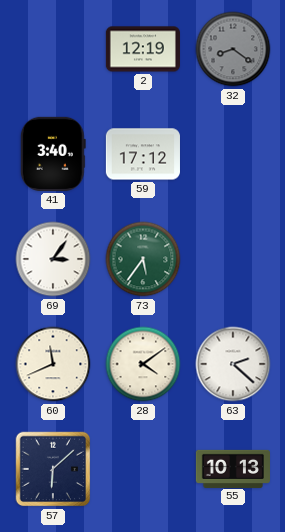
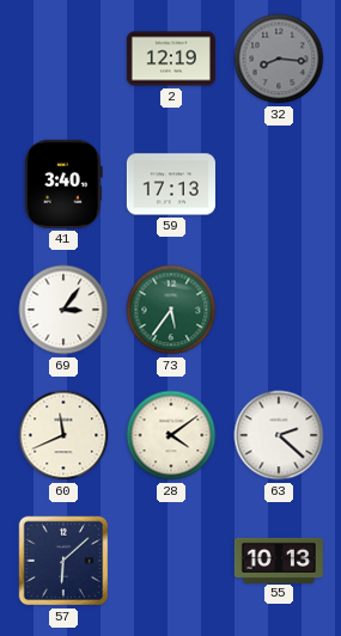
32: 8:21 -> 8:16 (279, 59)
59: 17:12 -> 17:13 (171, 184)
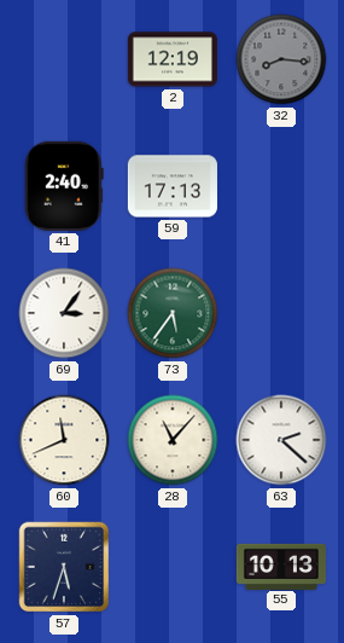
41: 3:40 -> 2:40 (64, 186)
28: 4:09 -> 11:07 (173, 440)
57: 6:08 -> 5:33 (64, 567)
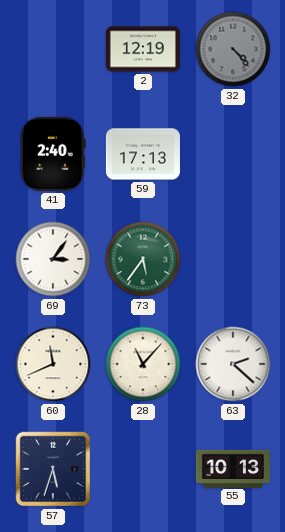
32: 8:16 -> 4:23 (233, 49)
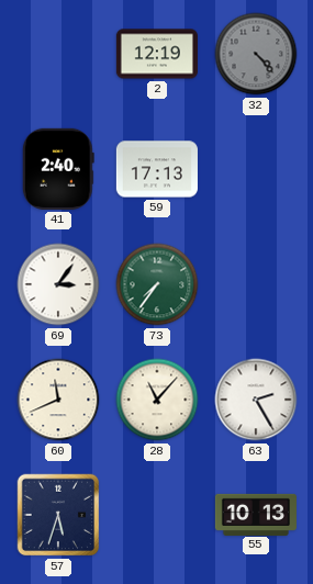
73: 5:36 -> 7:36 (157, 284)
63: 2:22 -> 2:25 (256, 400)
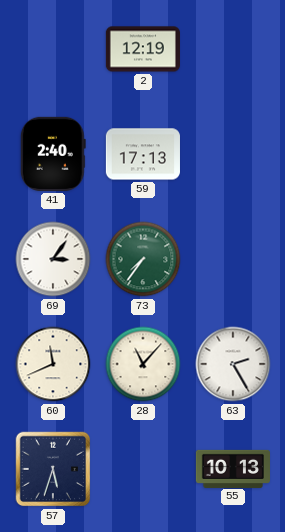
32: 4:23 -> none (256, 54)
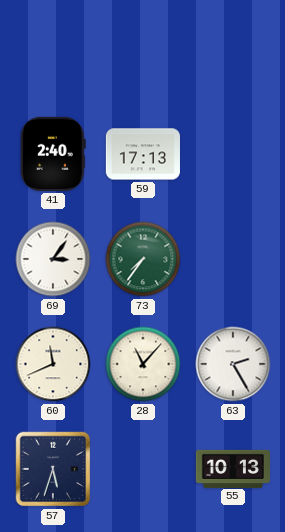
2: 12:19 -> none (143, 49)
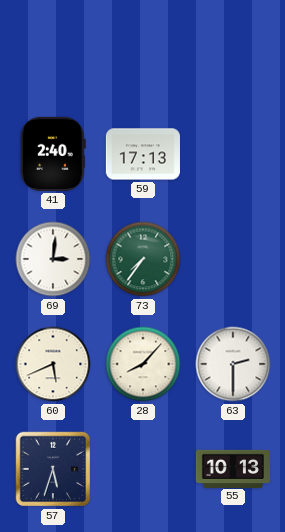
69: 3:06 -> 3:01 (53, 259)
60: 11:41 -> 5:41 (53, 364)
28: 11:07 -> 8:07 (143, 364)
63: 2:25 -> 2:30 (233, 364)
